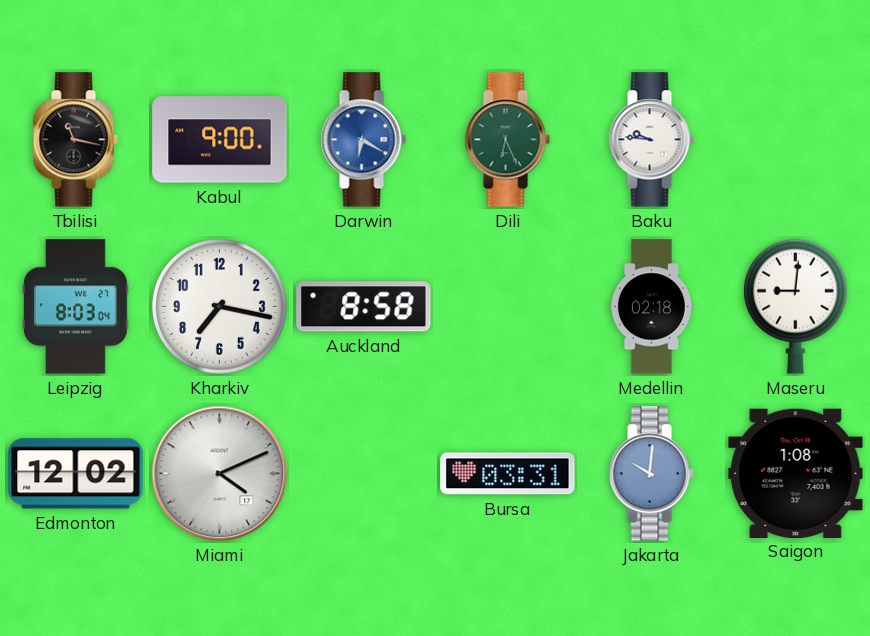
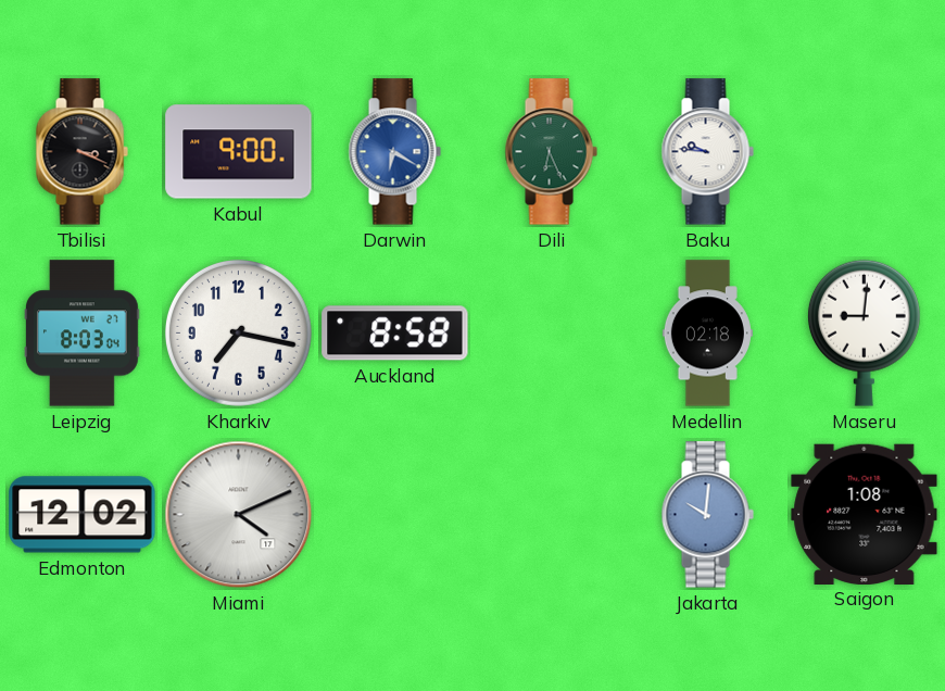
Tbilisi: 11:17 -> 3:19 (81, 152)
Bursa: 03:31 -> none (508, 474)
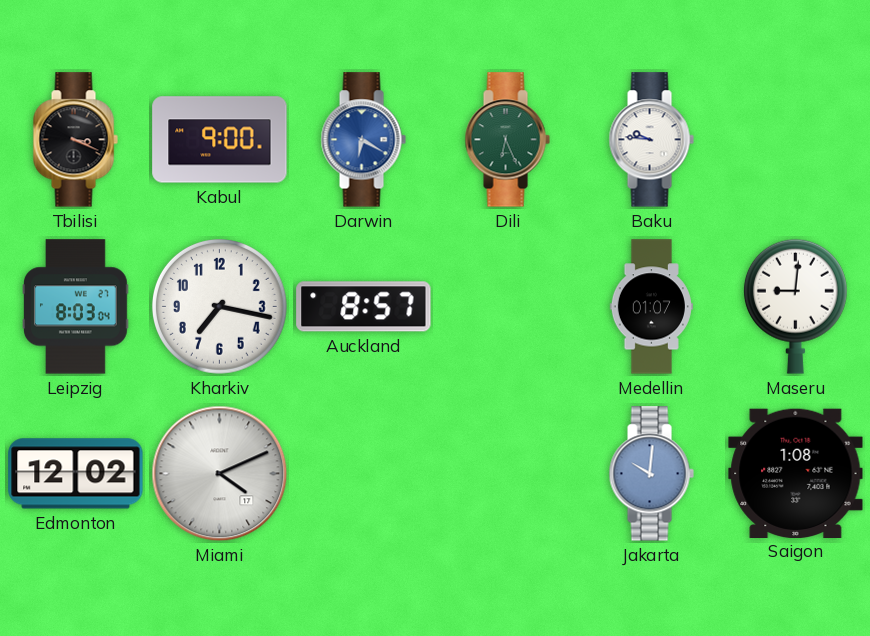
Auckland: 8:58 -> 8:57 (364, 307)
Medellin: 02:18 -> 01:07 (651, 307)
